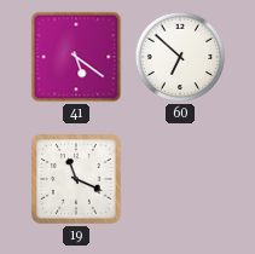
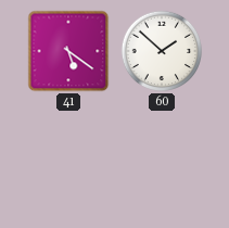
60: 6:52 -> 1:52 (162, 51)
19: 11:19 -> none (76, 179)
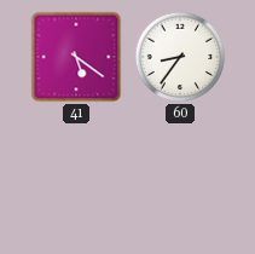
60: 1:52 -> 8:36 (180, 57)
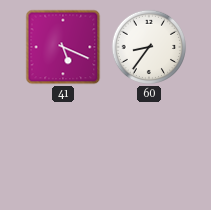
41: 5:21 -> 5:19 (63, 47)
